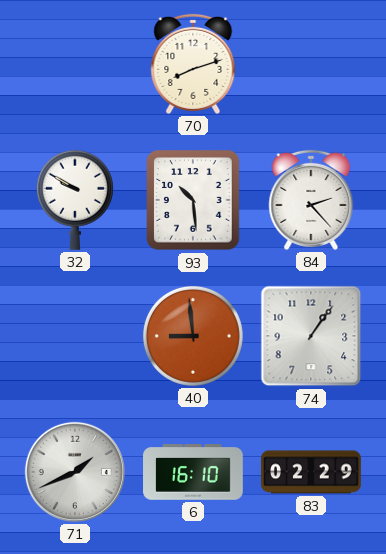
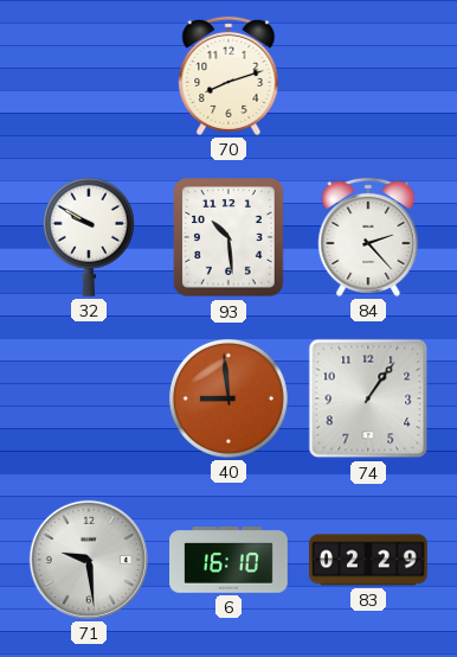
71: 1:41 -> 9:29 (89, 560)
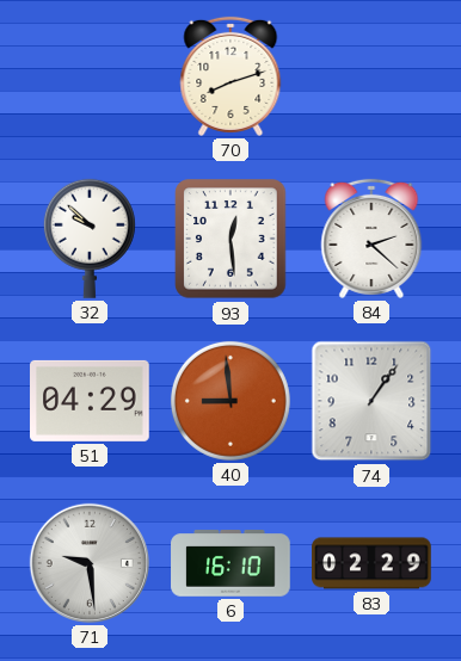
32: 9:50 -> 9:52 (90, 239)
93: 10:29 -> 12:29 (230, 239)
84: 2:23 -> 2:22 (371, 239)
51: none -> 04:29 (91, 401)
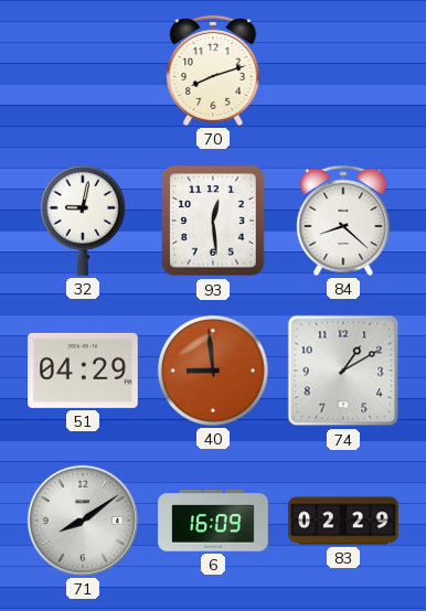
32: 9:52 -> 9:02 (83, 221)
84: 2:22 -> 8:22 (343, 221)
74: 1:06 -> 1:10 (343, 371)
71: 9:29 -> 8:09 (83, 521)
6: 16:10 -> 16:09 (213, 521)
